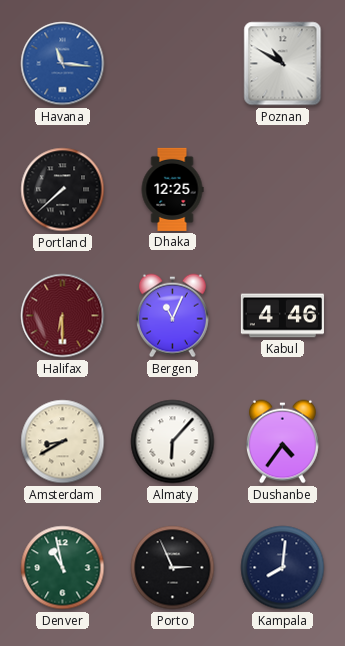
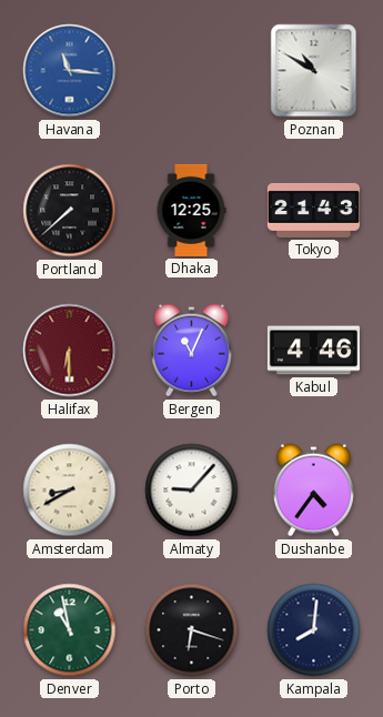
Tokyo: none -> 21:43 (313, 210)
Almaty: 6:07 -> 9:07 (192, 491)
Porto: 2:56 -> 6:18 (192, 630)
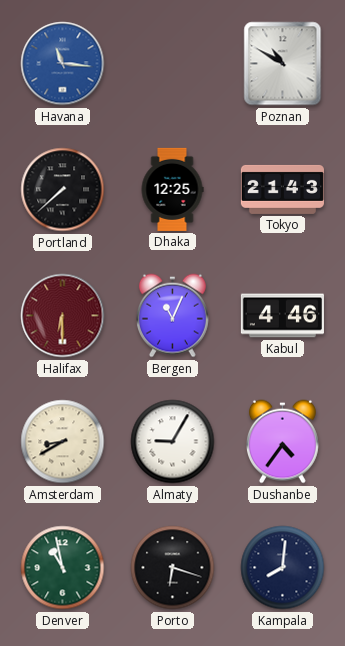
Almaty: 9:07 -> 9:05 (173, 442)
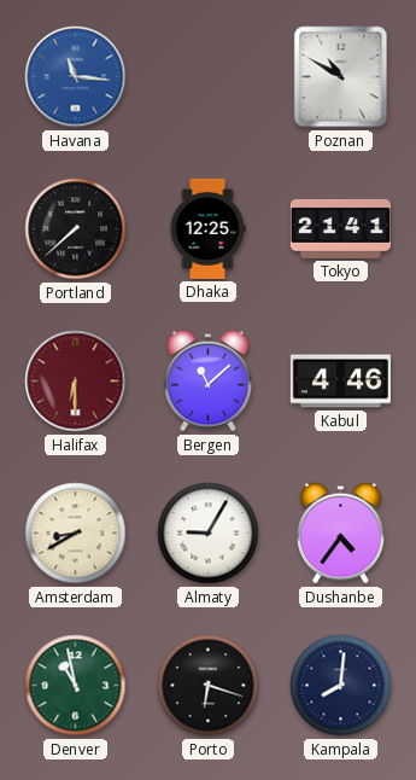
Tokyo: 21:43 -> 21:41 (340, 228)
Bergen: 11:04 -> 11:08 (207, 382)
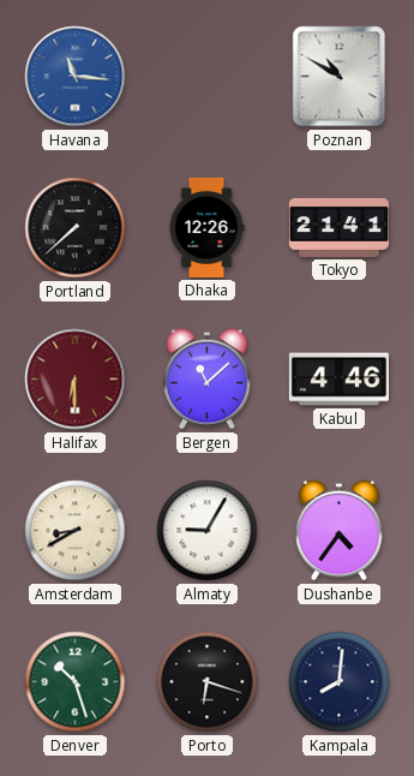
Dhaka: 12:25 -> 12:26 (206, 227)
Denver: 10:58 -> 10:27 (76, 682)
